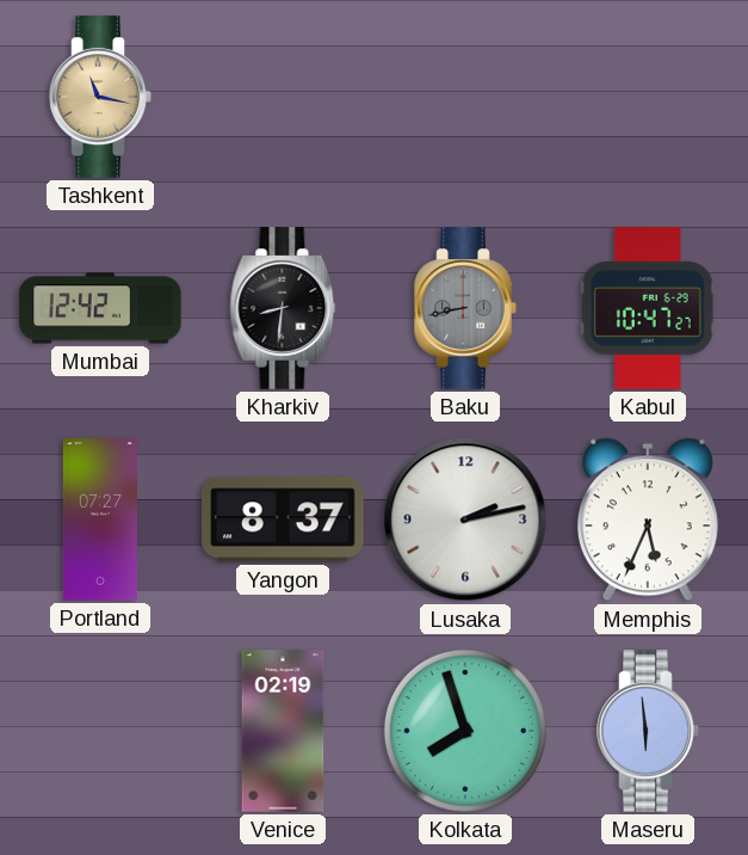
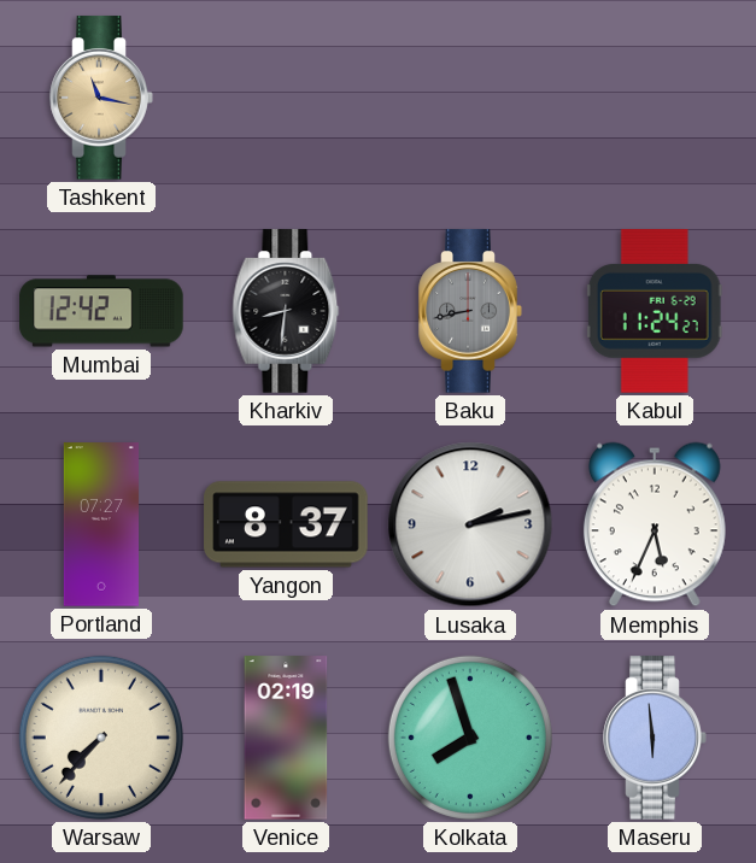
Kabul: 10:47 -> 11:24 (655, 311)
Warsaw: none -> 7:37 (101, 738)
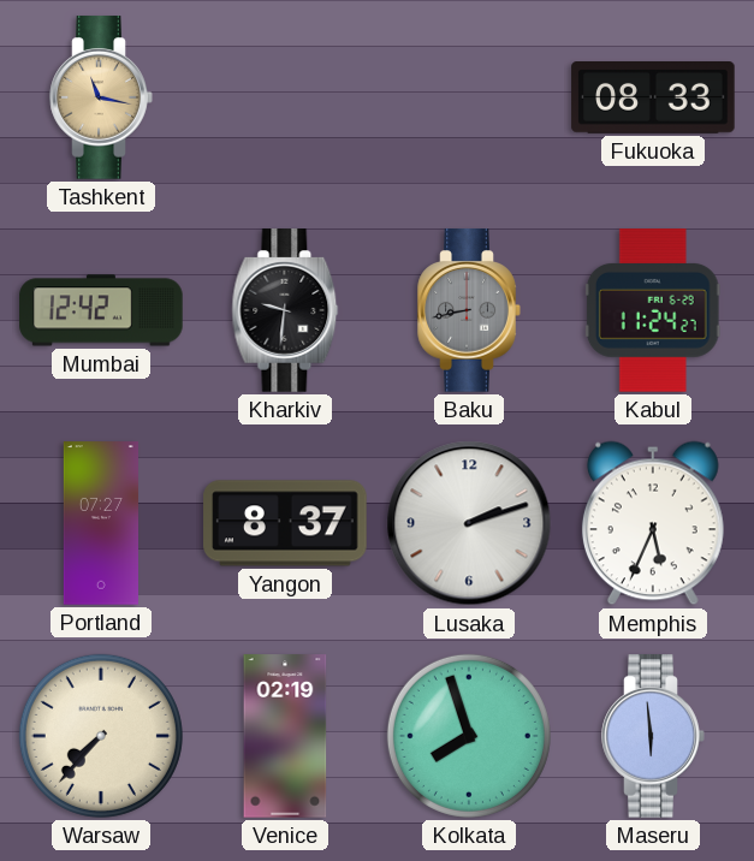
Fukuoka: none -> 08:33 (653, 99)
Kharkiv: 8:31 -> 9:31 (285, 310)
Lusaka: 2:13 -> 2:12 (469, 523)
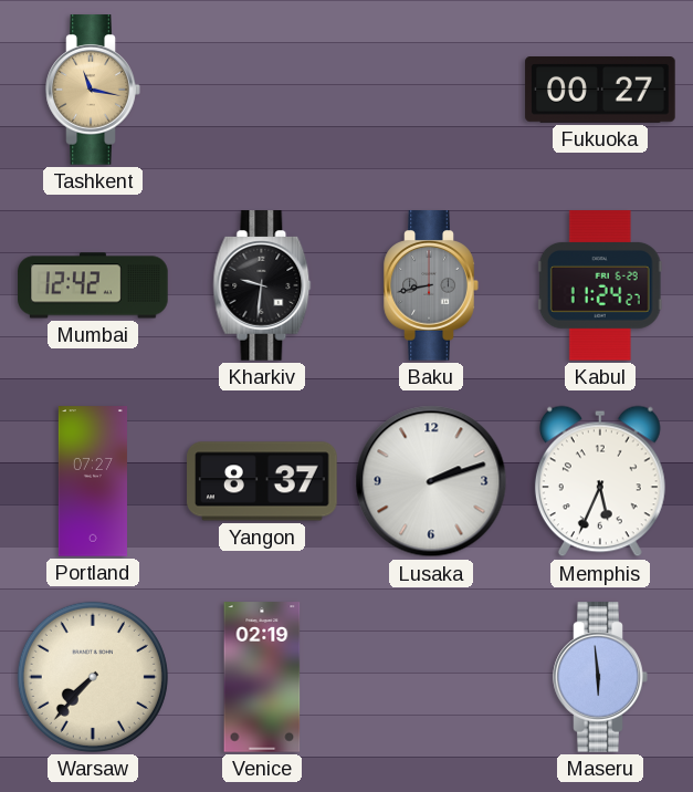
Fukuoka: 08:33 -> 00:27 (600, 91)
Kolkata: 7:57 -> none (469, 736)
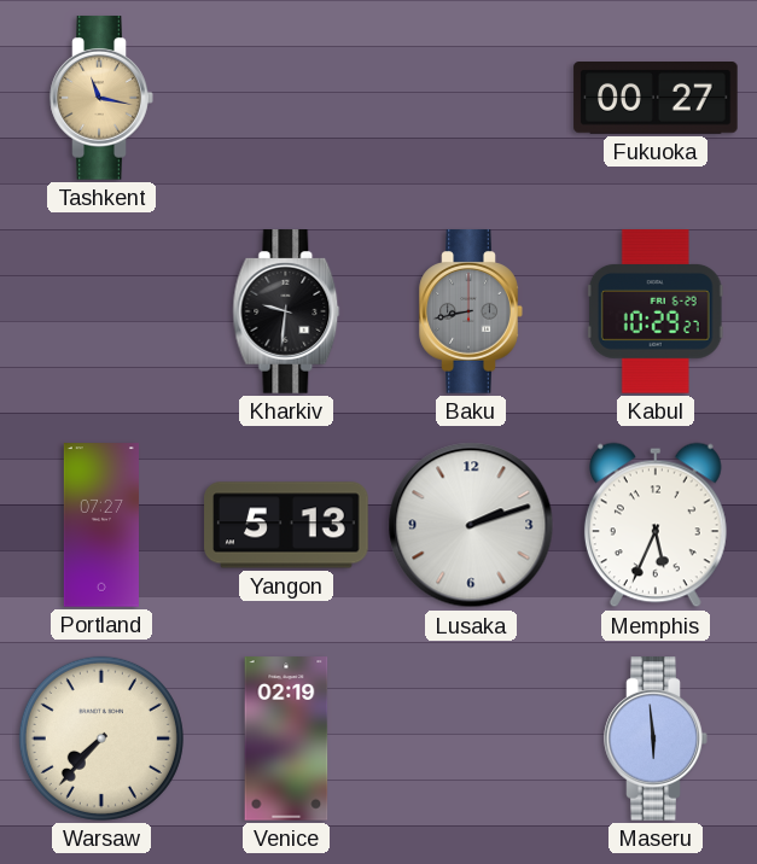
Mumbai: 12:42 -> none (93, 285)
Kabul: 11:24 -> 10:29 (656, 311)
Yangon: 8:37 -> 5:13 (286, 525)
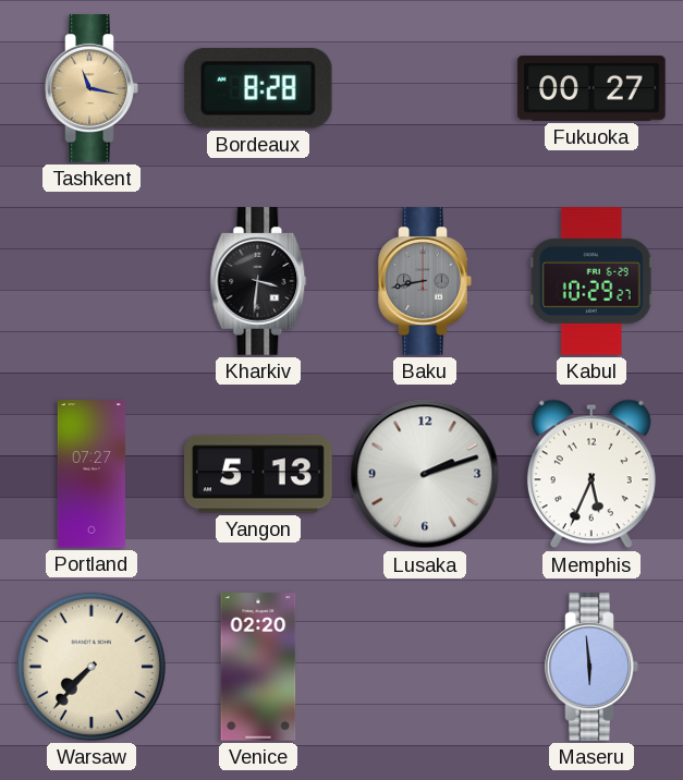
Bordeaux: none -> 8:28 (258, 88)
Kharkiv: 9:31 -> 3:31 (258, 281)
Venice: 02:19 -> 02:20 (258, 667)
